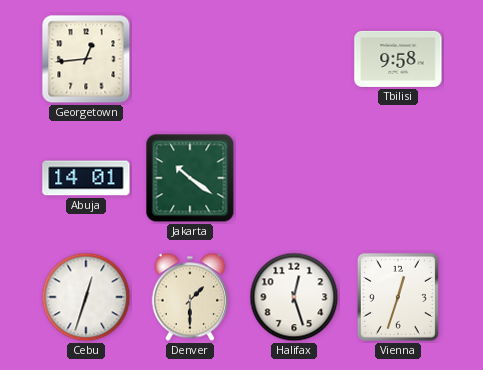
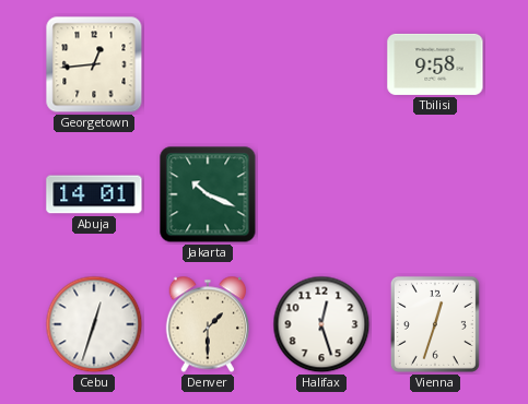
Jakarta: 10:21 -> 10:19 (208, 194)
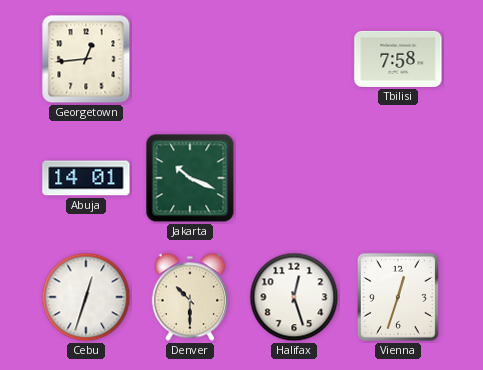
Tbilisi: 9:58 -> 7:58 (398, 59)
Denver: 1:30 -> 10:30 (189, 297)
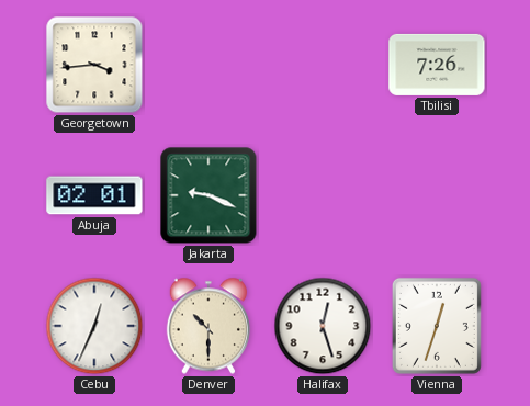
Georgetown: 12:44 -> 3:44 (94, 65)
Tbilisi: 7:58 -> 7:26 (437, 65)
Abuja: 14:01 -> 02:01 (94, 195)
Jakarta: 10:19 -> 9:19 (208, 195)
Cebu: 12:33 -> 12:34 (94, 326)
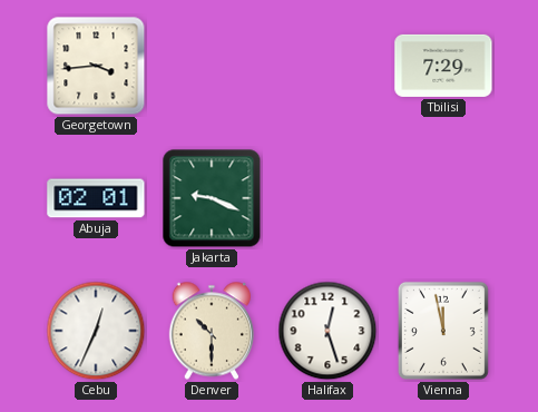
Tbilisi: 7:26 -> 7:29 (443, 66)
Vienna: 12:33 -> 11:58 (443, 331)
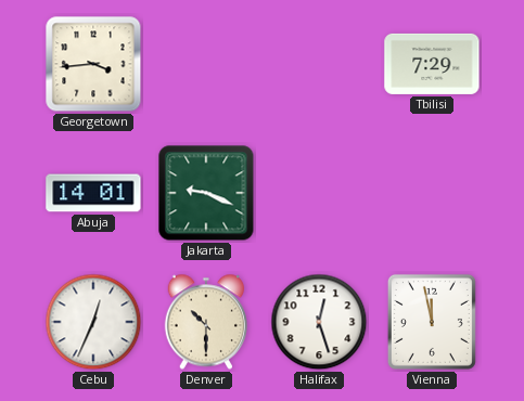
Abuja: 02:01 -> 14:01 (93, 193)
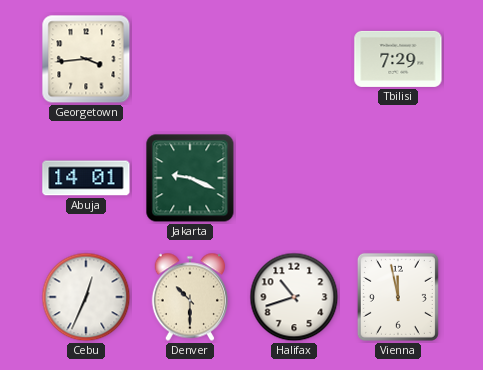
Halifax: 12:27 -> 10:42 (294, 297)
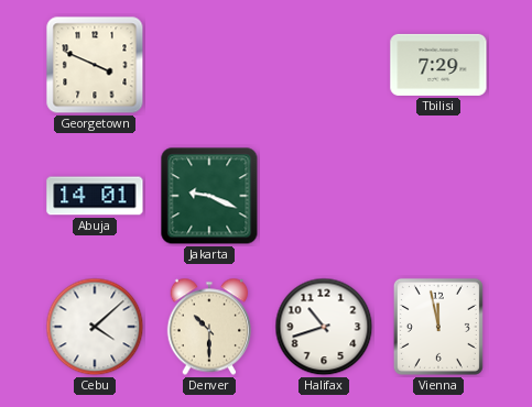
Georgetown: 3:44 -> 3:49 (95, 65)
Cebu: 12:34 -> 4:08 (95, 327)
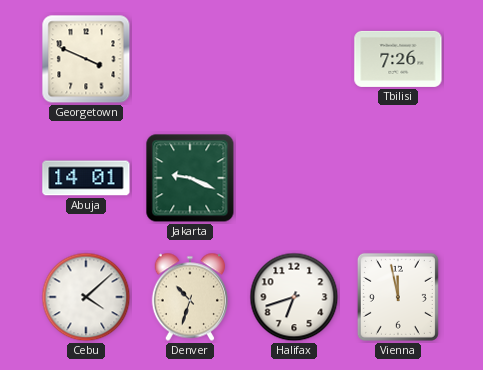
Tbilisi: 7:29 -> 7:26 (398, 59)
Denver: 10:30 -> 10:33 (189, 297)
Halifax: 10:42 -> 6:42 (294, 297)
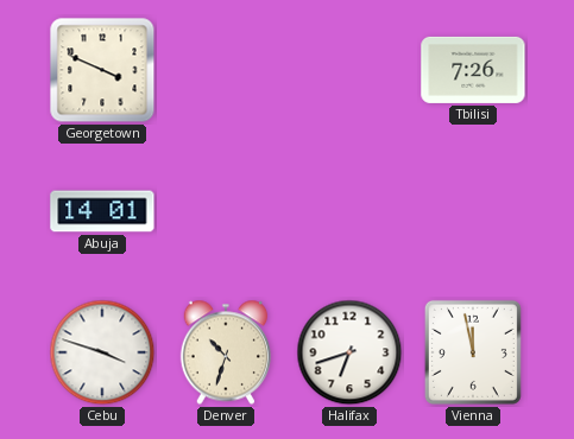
Jakarta: 9:19 -> none (190, 178)
Cebu: 4:08 -> 3:48 (102, 352)
